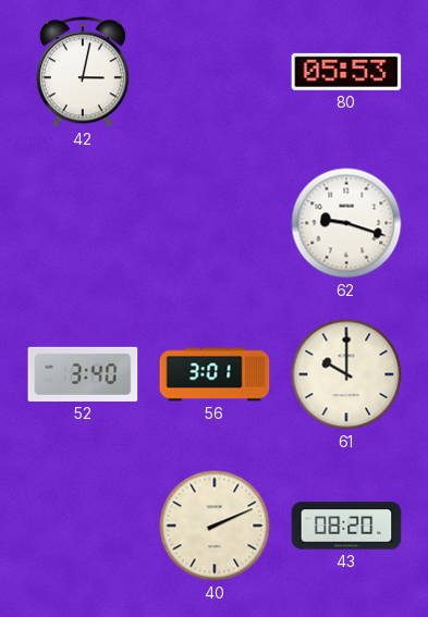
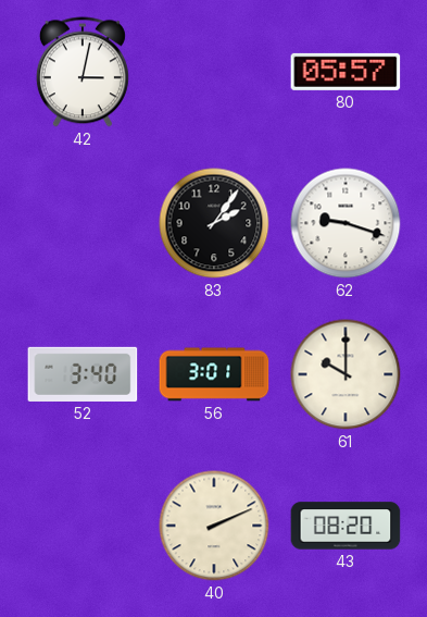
80: 05:53 -> 05:57 (346, 72)
83: none -> 2:06 (214, 223)
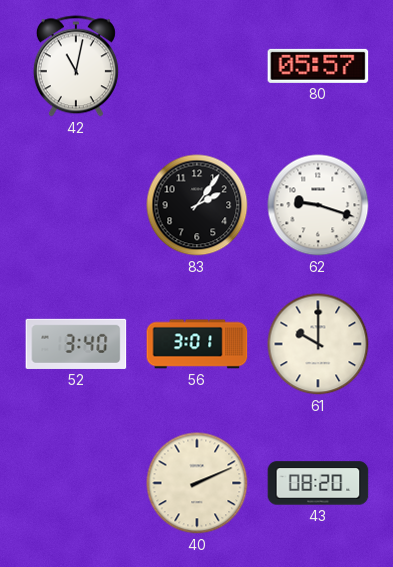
42: 3:02 -> 11:02 (76, 66)
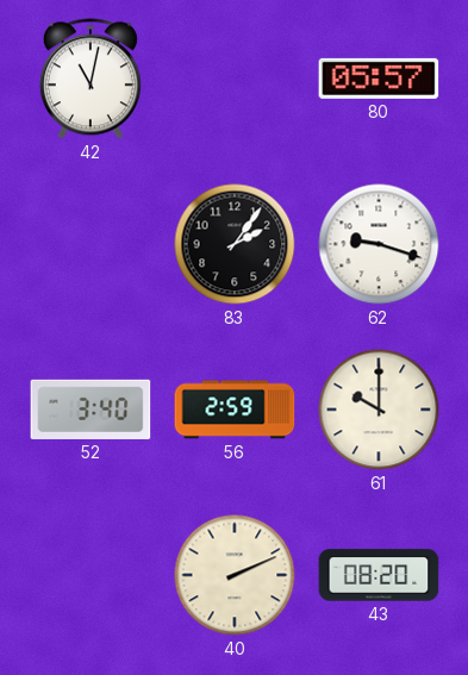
56: 3:01 -> 2:59 (235, 410)
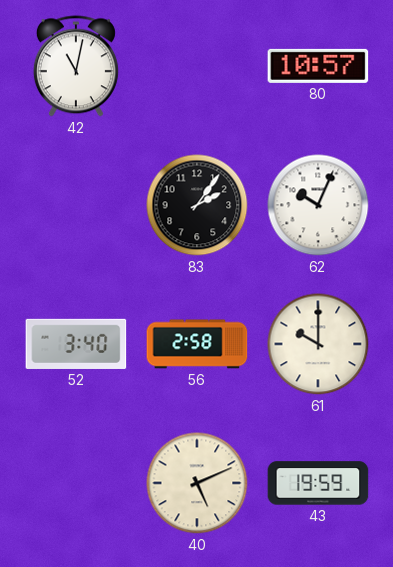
80: 05:57 -> 10:57 (318, 66)
62: 9:18 -> 10:04 (318, 205)
56: 2:59 -> 2:58 (197, 344)
40: 2:11 -> 5:11 (197, 483)
43: 08:20 -> 19:59 (318, 483)
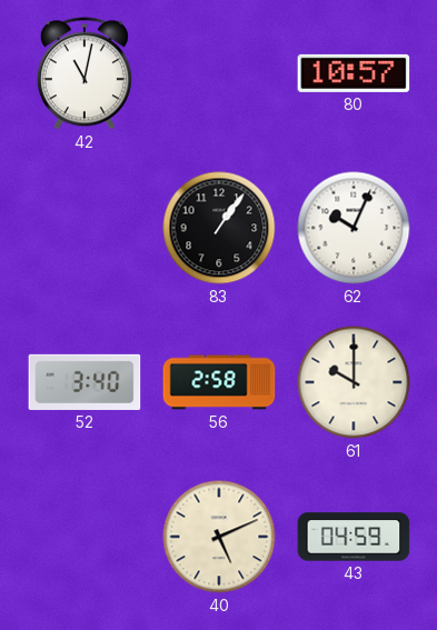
83: 2:06 -> 1:06 (219, 228)
43: 19:59 -> 04:59 (354, 537)
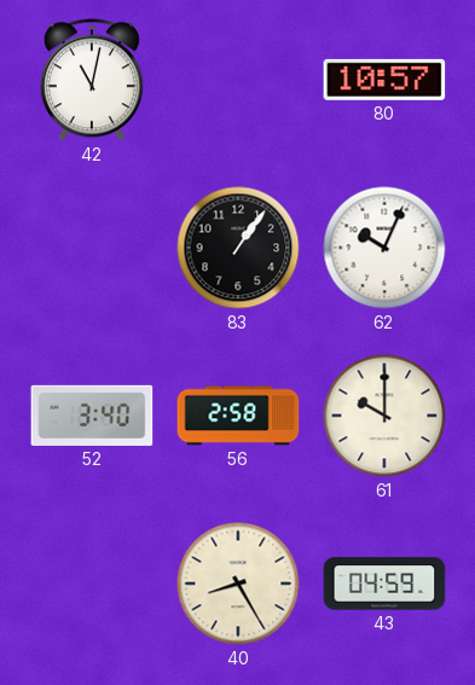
40: 5:11 -> 8:25 (238, 584)
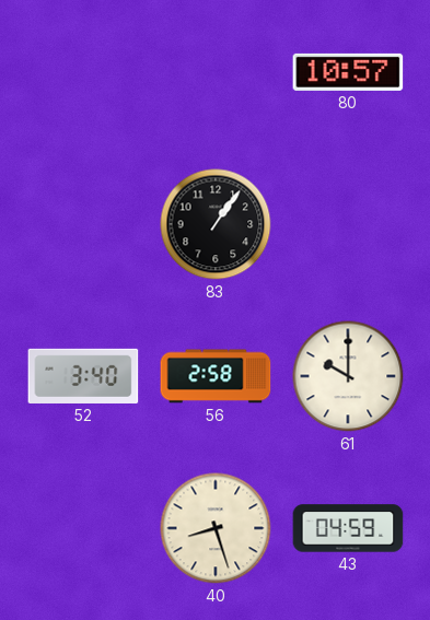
42: 11:02 -> none (92, 80)
62: 10:04 -> none (384, 248)
40: 8:25 -> 8:27 (216, 528)
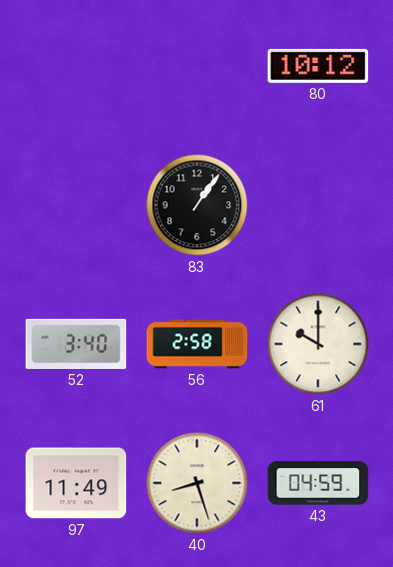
80: 10:57 -> 10:12 (318, 66)
97: none -> 11:49 (76, 483)
